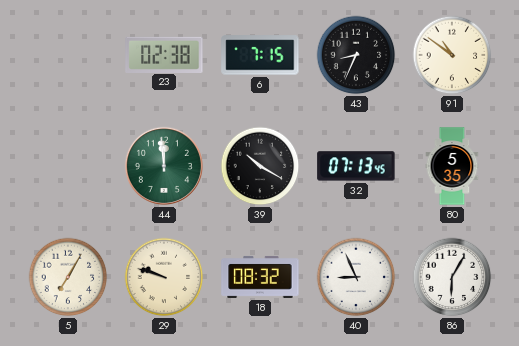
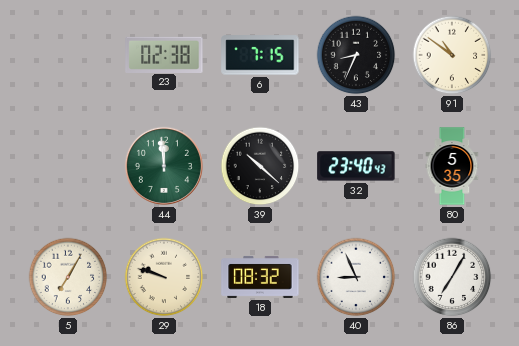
39: 10:20 -> 10:22 (260, 166)
32: 07:13 -> 23:40 (356, 166)
86: 6:05 -> 7:05 (452, 277)
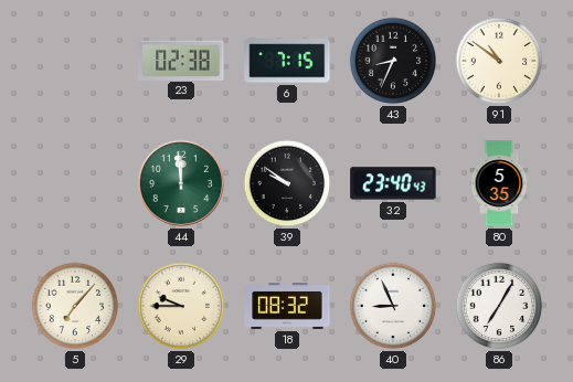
39: 10:22 -> 9:51 (287, 183)
5: 7:05 -> 7:07 (75, 306)
29: 9:48 -> 9:45 (181, 306)
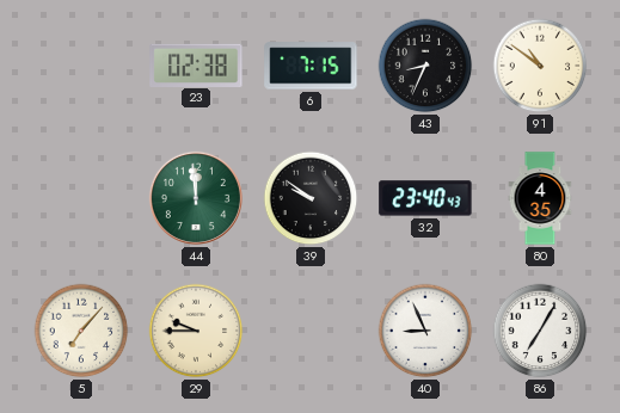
80: 5:35 -> 4:35 (540, 198)
18: 08:32 -> none (287, 306)
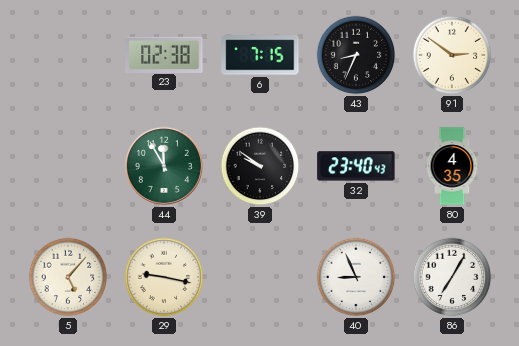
91: 10:51 -> 2:51 (452, 55)
44: 11:59 -> 11:55 (164, 166)
5: 7:07 -> 5:07 (68, 277)
29: 9:45 -> 9:17 (164, 277)
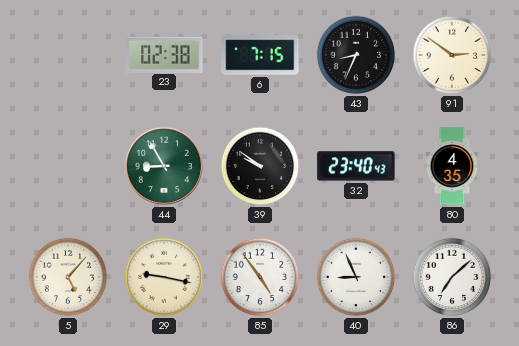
44: 11:55 -> 8:55 (164, 166)
85: none -> 4:54 (260, 277)
86: 7:05 -> 7:08 (452, 277)
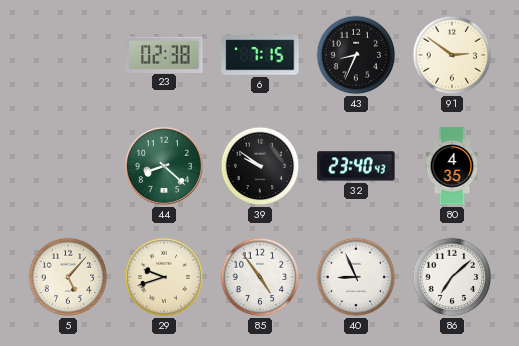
44: 8:55 -> 8:22 (164, 166)
29: 9:17 -> 9:42 (164, 277)
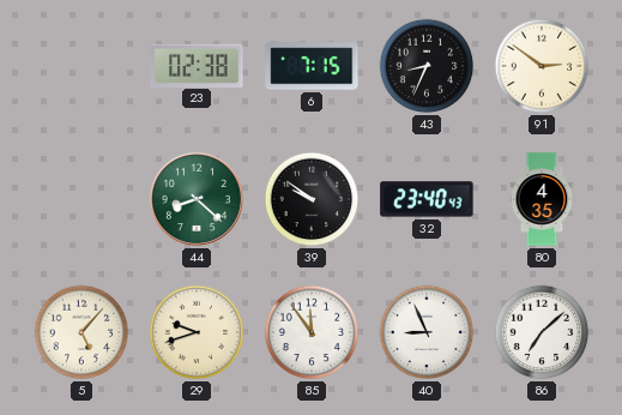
85: 4:54 -> 11:54 (312, 332)
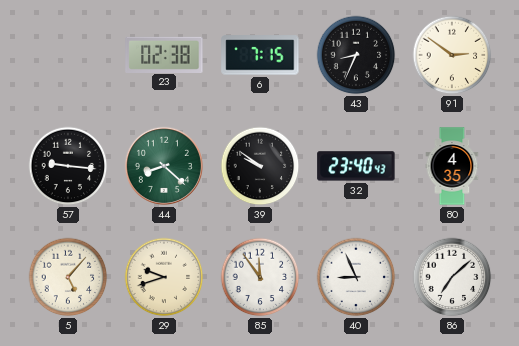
57: none -> 9:16 (68, 166)
